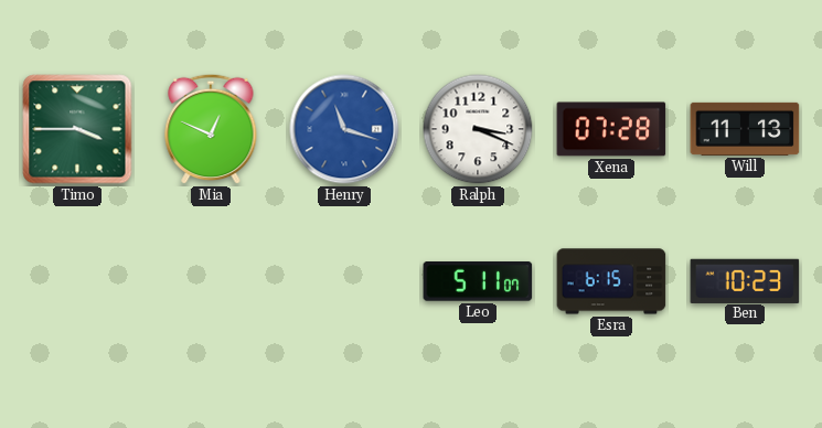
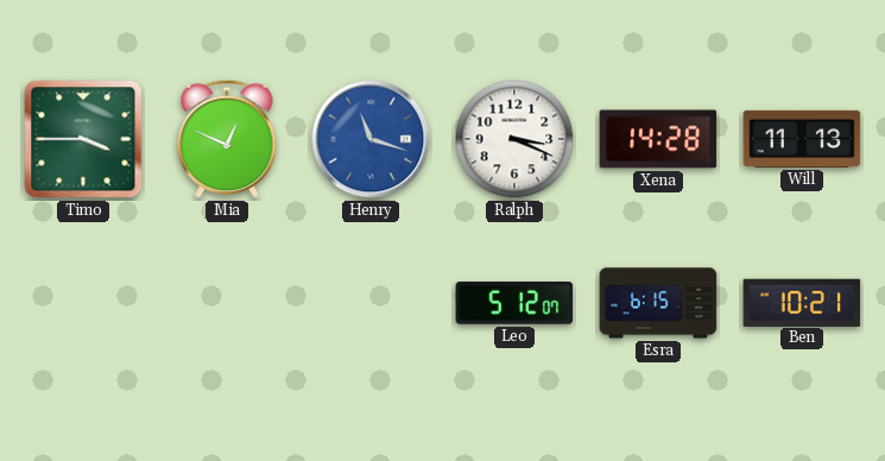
Xena: 07:28 -> 14:28 (658, 139)
Leo: 5:11 -> 5:12 (514, 304)
Ben: 10:23 -> 10:21 (802, 302)
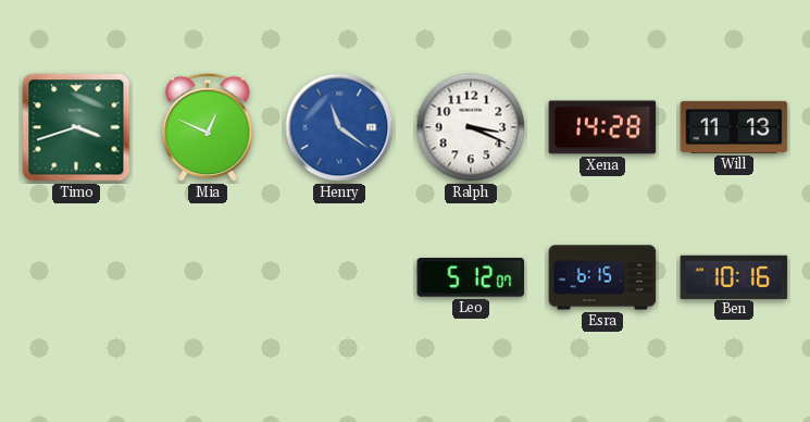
Timo: 3:45 -> 3:42 (76, 127)
Henry: 11:18 -> 11:21 (339, 127)
Ben: 10:21 -> 10:16 (734, 276)
